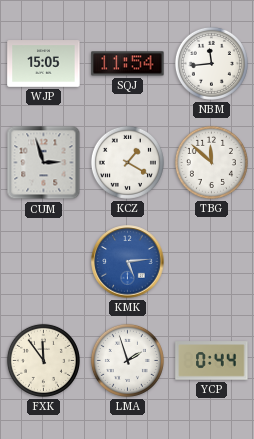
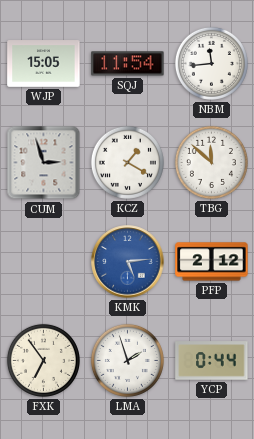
PFP: none -> 2:12 (212, 262)
FXK: 11:54 -> 6:54 (43, 360)
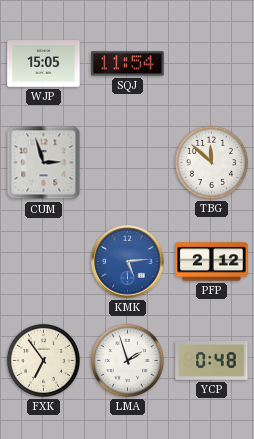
NBM: 11:44 -> none (211, 63)
KCZ: 1:20 -> none (127, 162)
YCP: 0:44 -> 0:48 (212, 361)
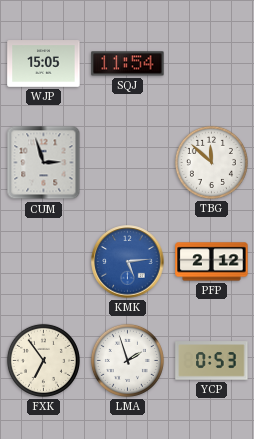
YCP: 0:48 -> 0:53 (212, 361)
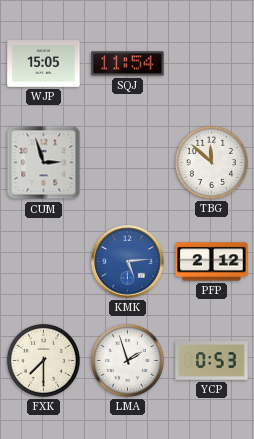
FXK: 6:54 -> 7:30 (43, 360)
